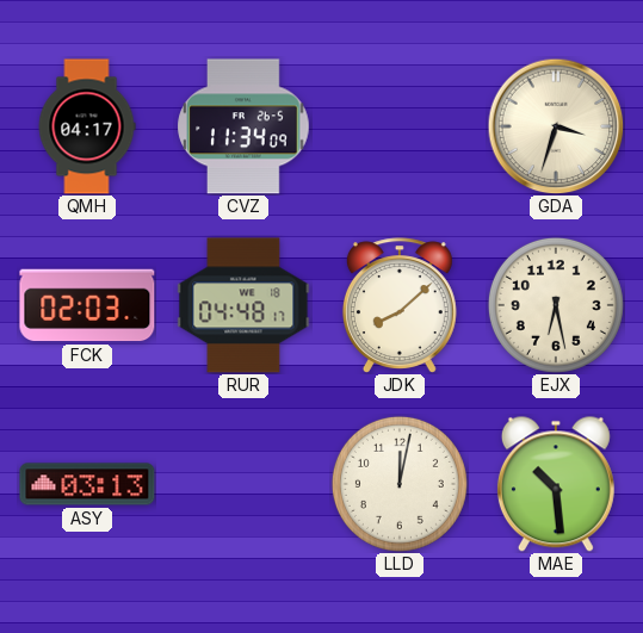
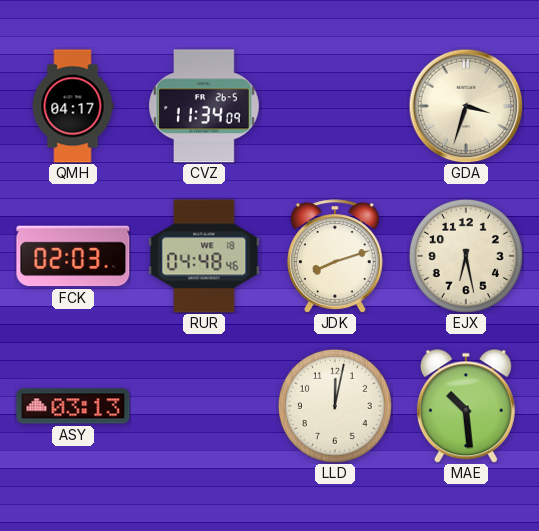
RUR: 04:48:17 -> 04:48:46 (204, 256)
JDK: 8:08 -> 8:12 (335, 256)
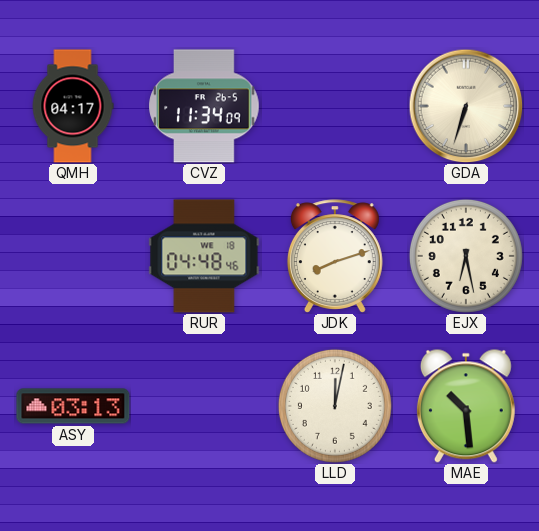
GDA: 3:33 -> 6:33 (466, 106)
FCK: 02:03 -> none (73, 256)
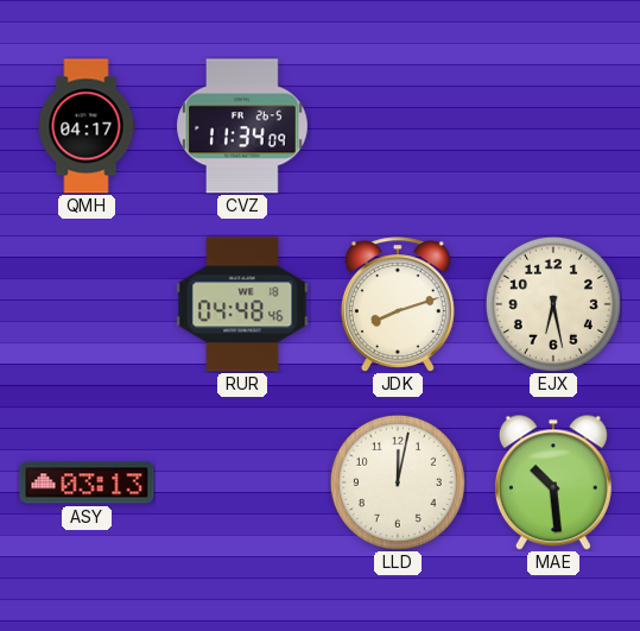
GDA: 6:33 -> none (466, 106)
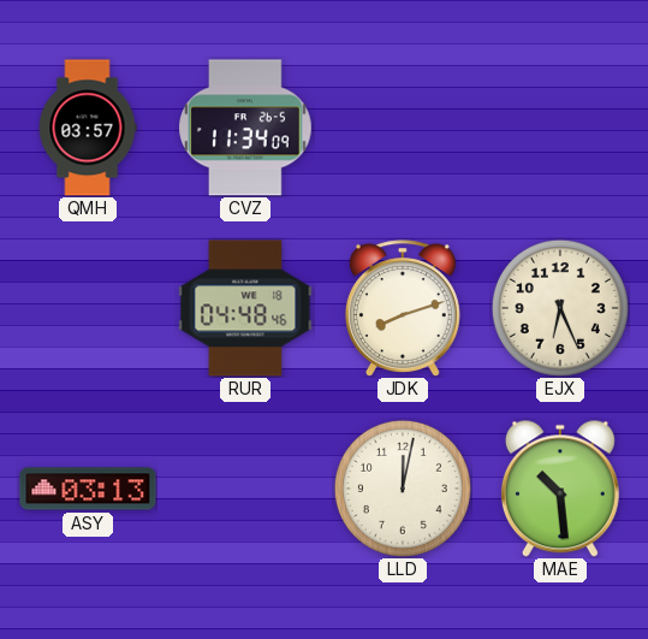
QMH: 04:17 -> 03:57 (88, 128)
EJX: 6:28 -> 6:26 (560, 308)
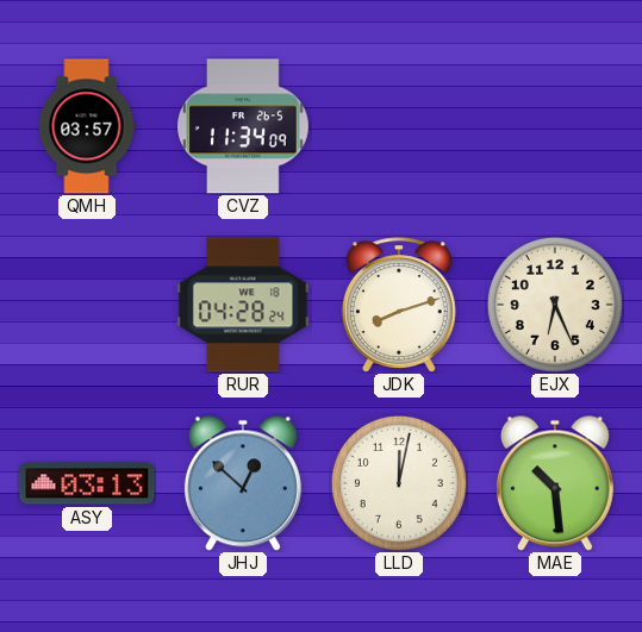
RUR: 04:48 -> 04:28 (243, 305)
JHJ: none -> 12:52 (243, 483)
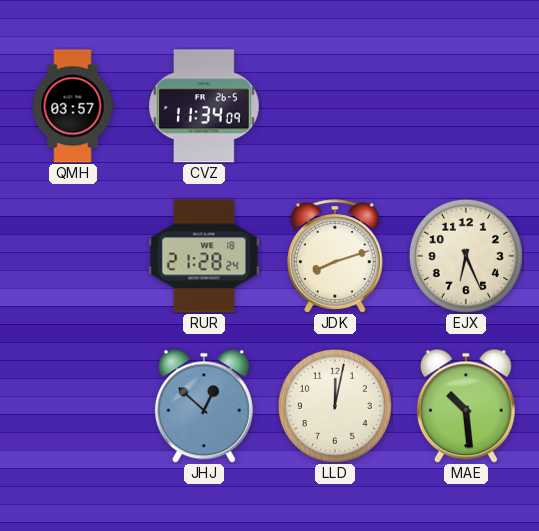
RUR: 04:28 -> 21:28 (204, 256)
ASY: 03:13 -> none (87, 483)
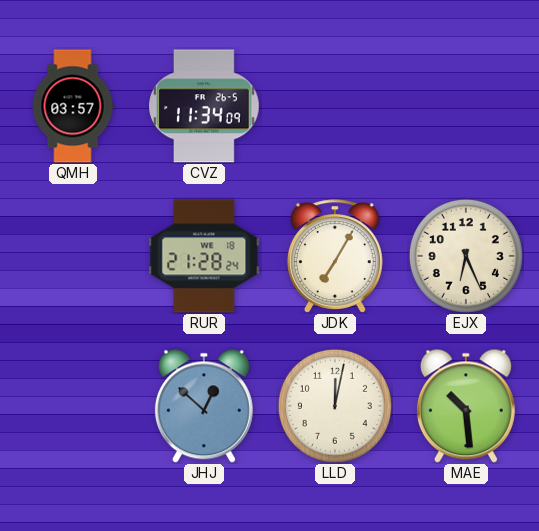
JDK: 8:12 -> 7:05 (335, 256)
